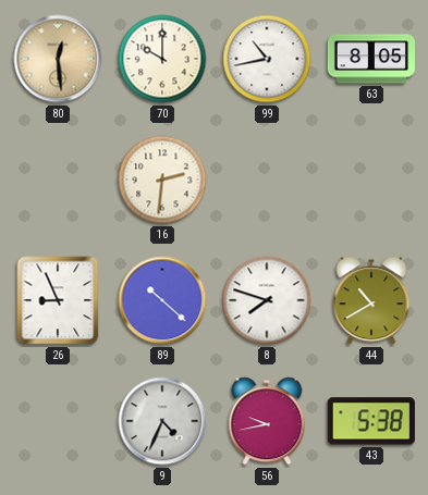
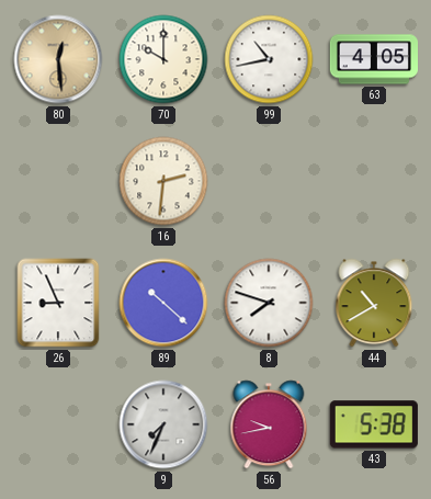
63: 8:05 -> 4:05 (373, 59)
9: 4:34 -> 7:34 (163, 424)
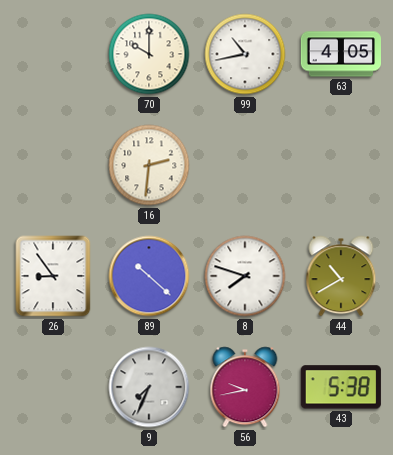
80: 12:29 -> none (58, 59)
26: 8:56 -> 8:54 (53, 276)
